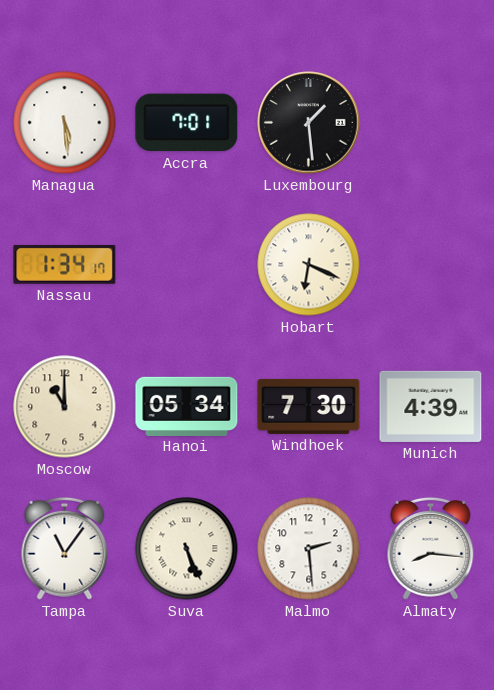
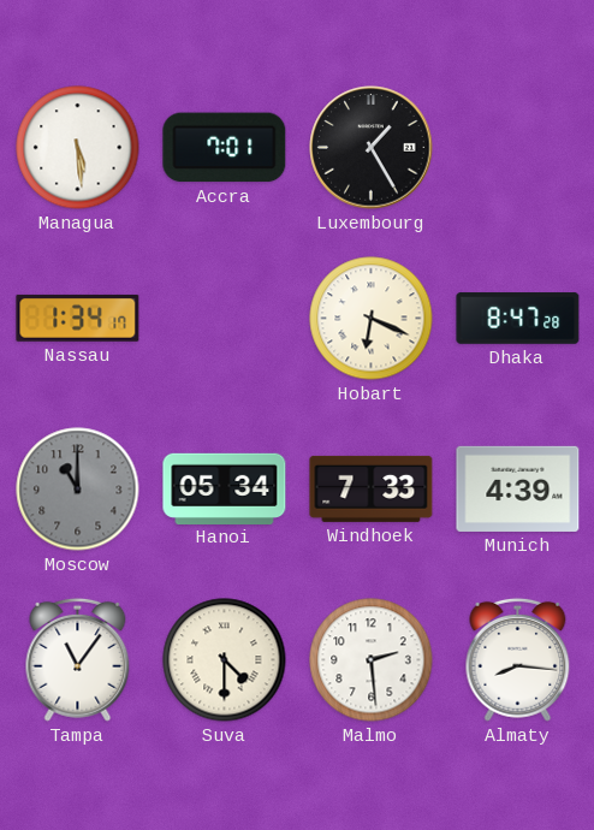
Luxembourg: 1:29 -> 1:25 (372, 148)
Dhaka: none -> 8:47 (518, 319)
Moscow dial: cream -> grey (78, 490)
Windhoek: 7:30 -> 7:33 (372, 488)
Suva: 5:26 -> 4:30 (225, 660)
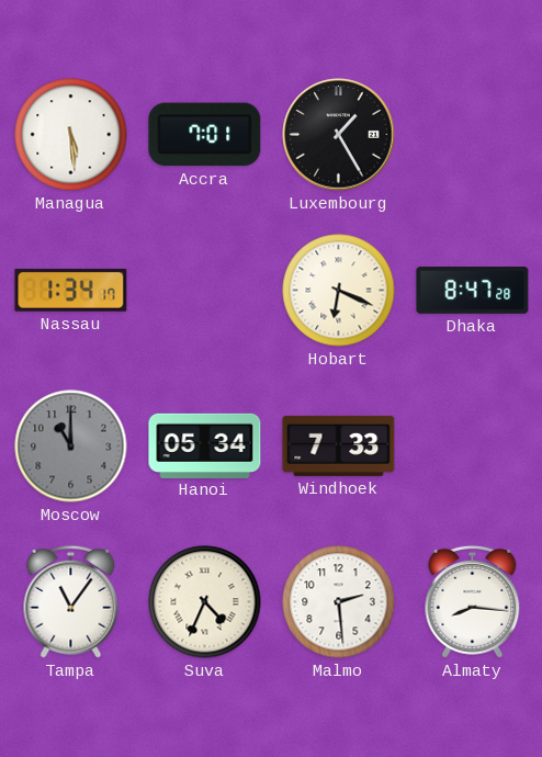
Munich: 4:39 -> none (518, 488)
Suva: 4:30 -> 4:34 (205, 602)
